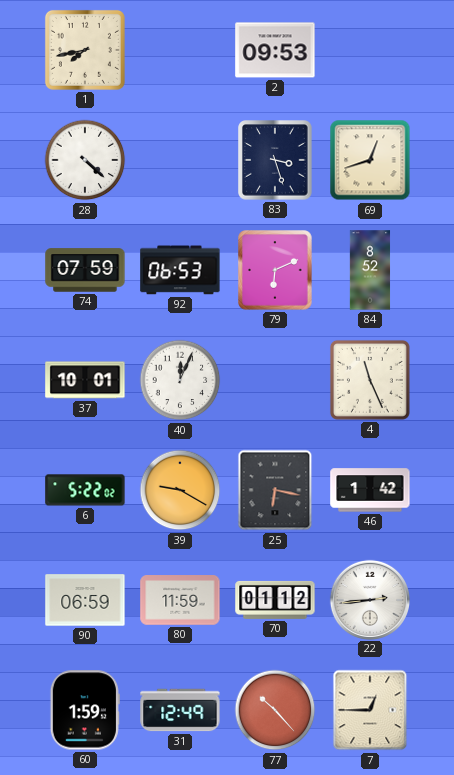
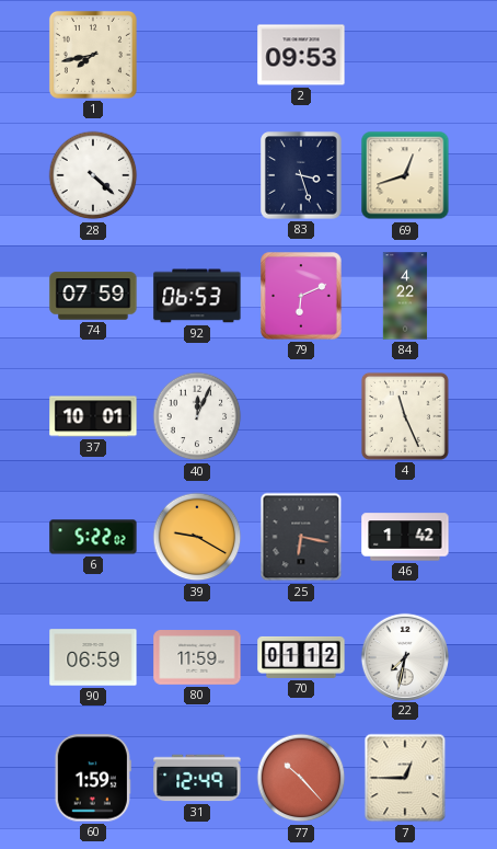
84: 8:52 -> 4:22 (405, 296)
22: 2:44 -> 7:32 (404, 656)
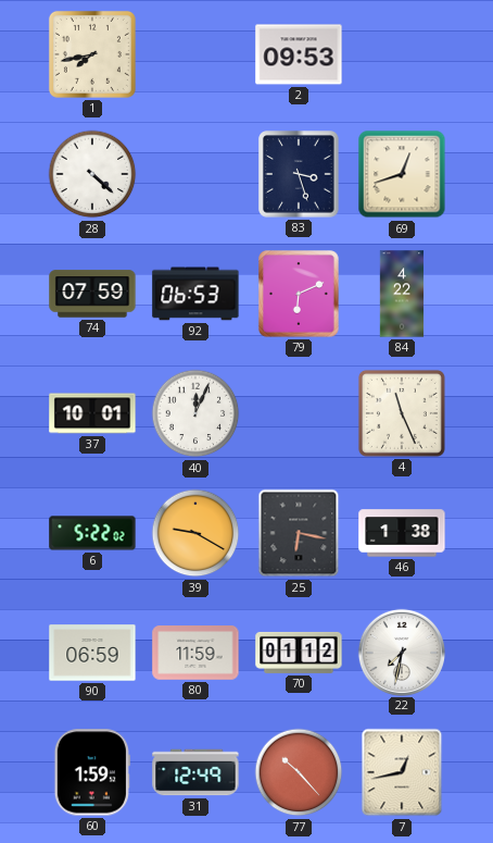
46: 1:42 -> 1:38 (402, 533)
7: 12:45 -> 12:43 (402, 772)
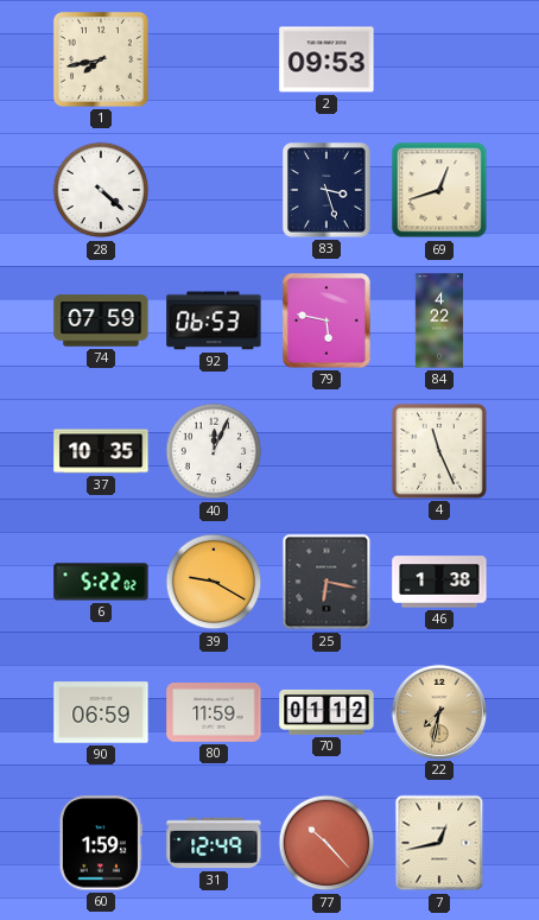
79: 6:11 -> 5:47 (326, 321)
37: 10:01 -> 10:35 (101, 451)
22 dial: white -> champagne (438, 711)
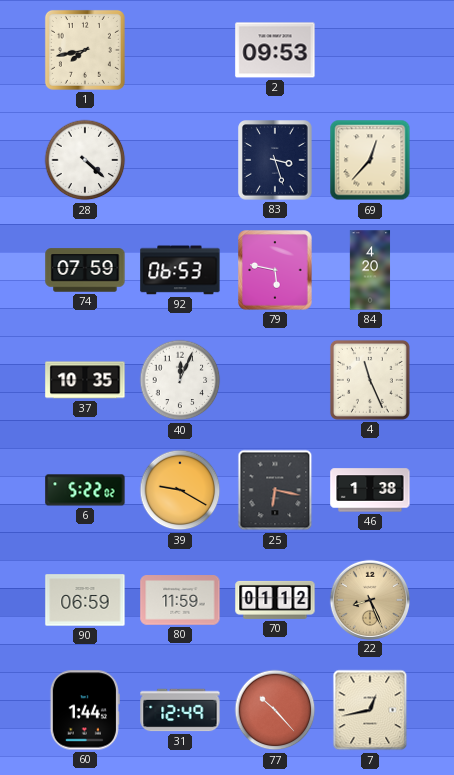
69: 12:42 -> 12:37 (370, 160)
84: 4:22 -> 4:20 (370, 270)
22: 7:32 -> 8:26 (369, 599)
60: 1:59 -> 1:44 (85, 710)
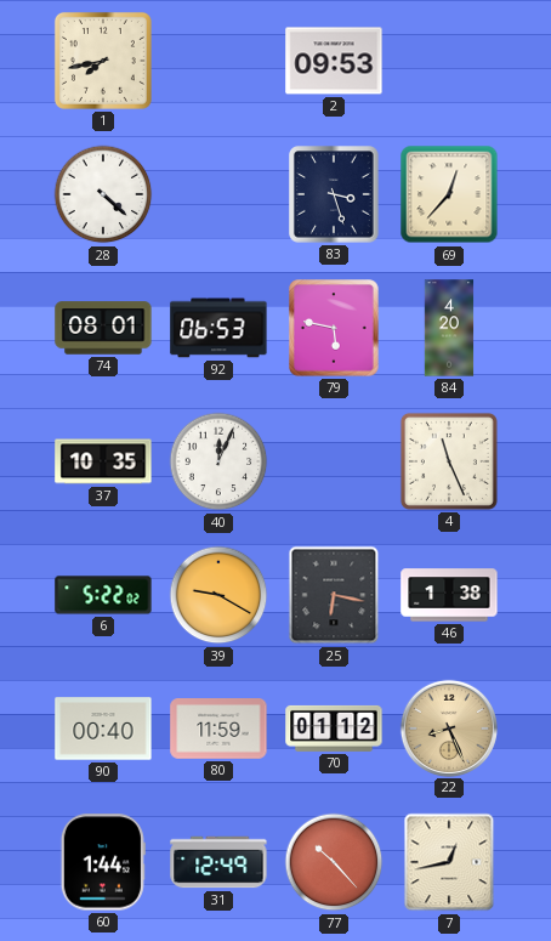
74: 07:59 -> 08:01 (103, 328)
90: 06:59 -> 00:40 (103, 729)
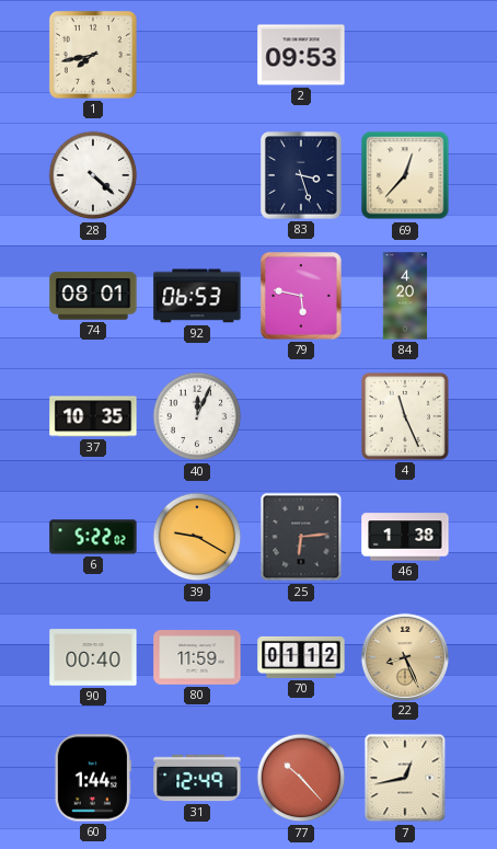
25: 6:17 -> 6:14 (301, 537)
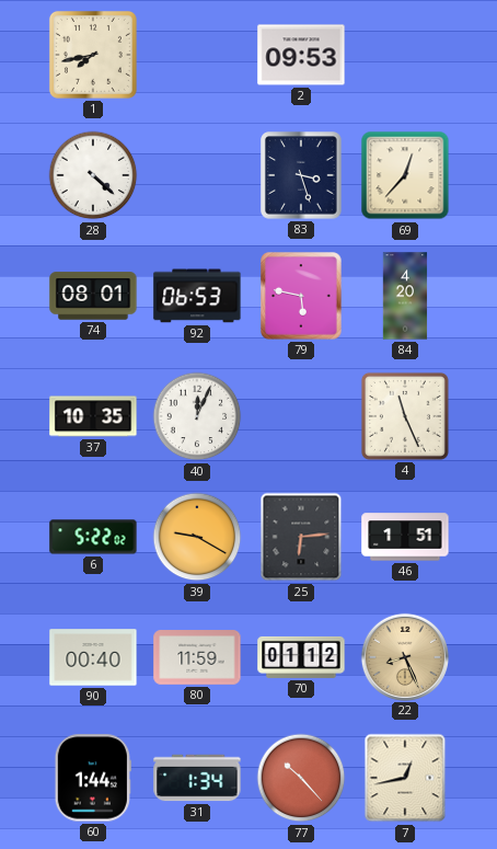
46: 1:38 -> 1:51 (405, 537)
31: 12:49 -> 1:34 (197, 778)
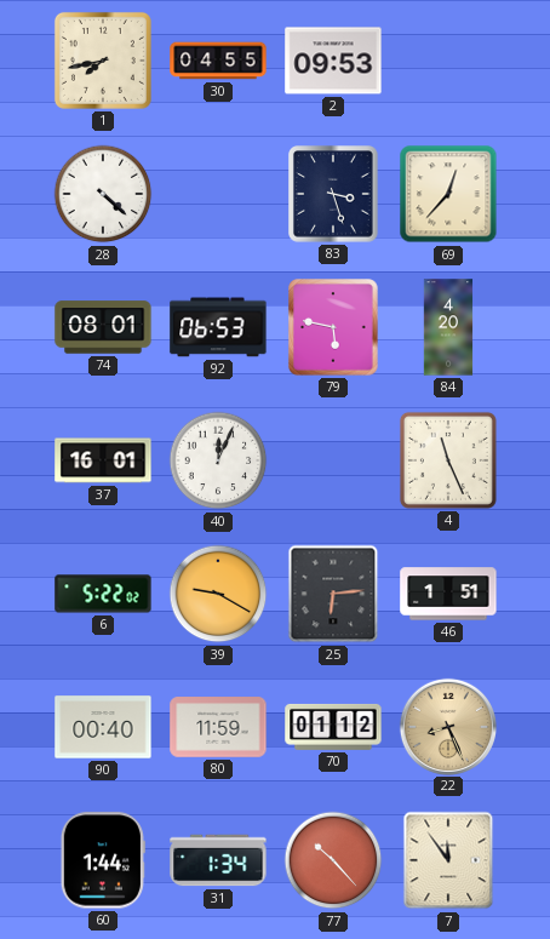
30: none -> 04:55 (218, 61)
37: 10:35 -> 16:01 (103, 460)
7: 12:43 -> 11:54 (448, 860)
